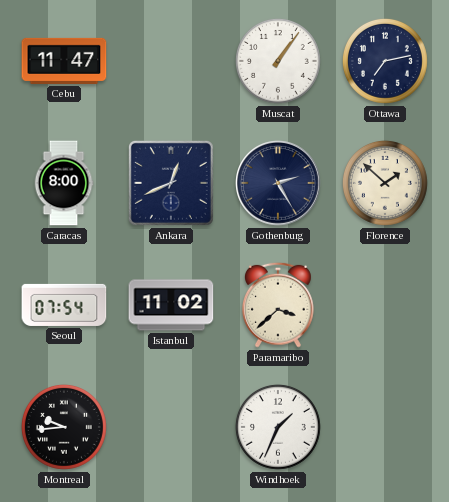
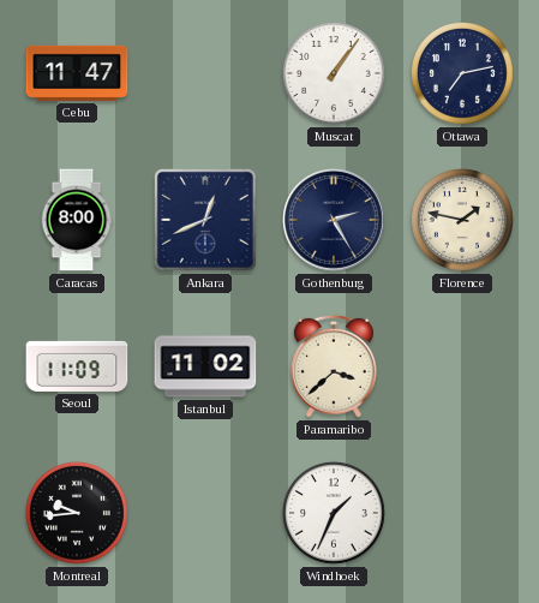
Florence: 1:52 -> 1:47 (462, 220)
Seoul: 07:54 -> 11:09 (77, 366)
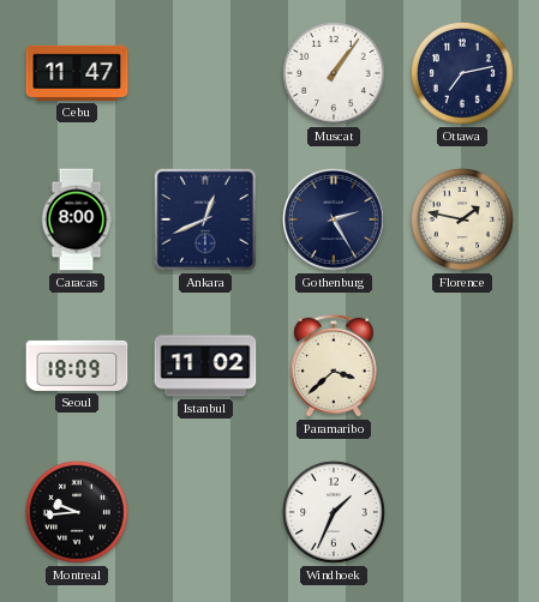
Seoul: 11:09 -> 18:09 (77, 366)
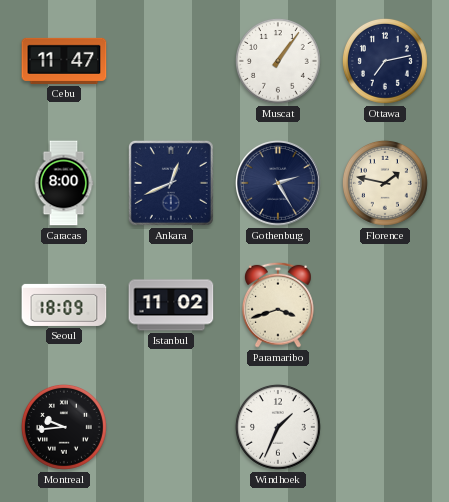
Paramaribo: 3:38 -> 3:42 (278, 305)
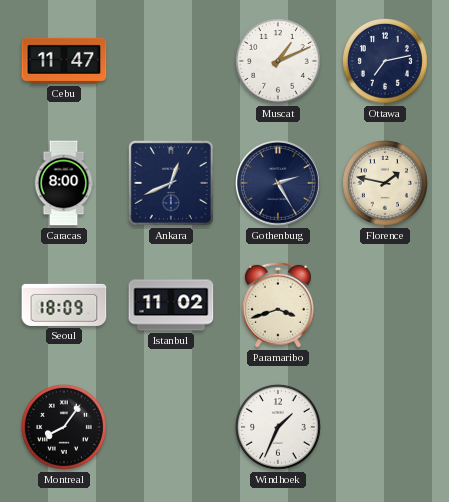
Muscat: 1:06 -> 1:11 (278, 61)
Montreal: 9:44 -> 8:06 (64, 427)
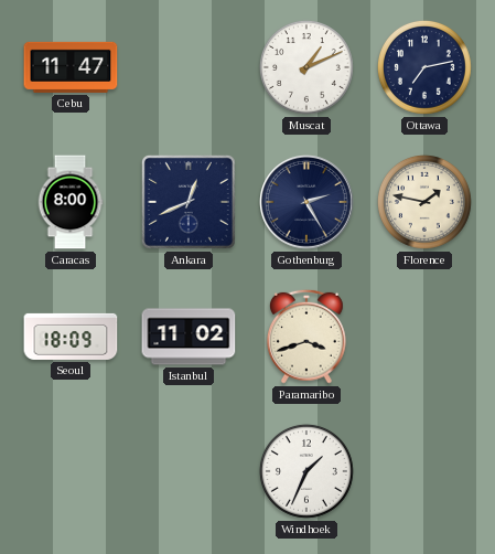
Montreal: 8:06 -> none (64, 427)
